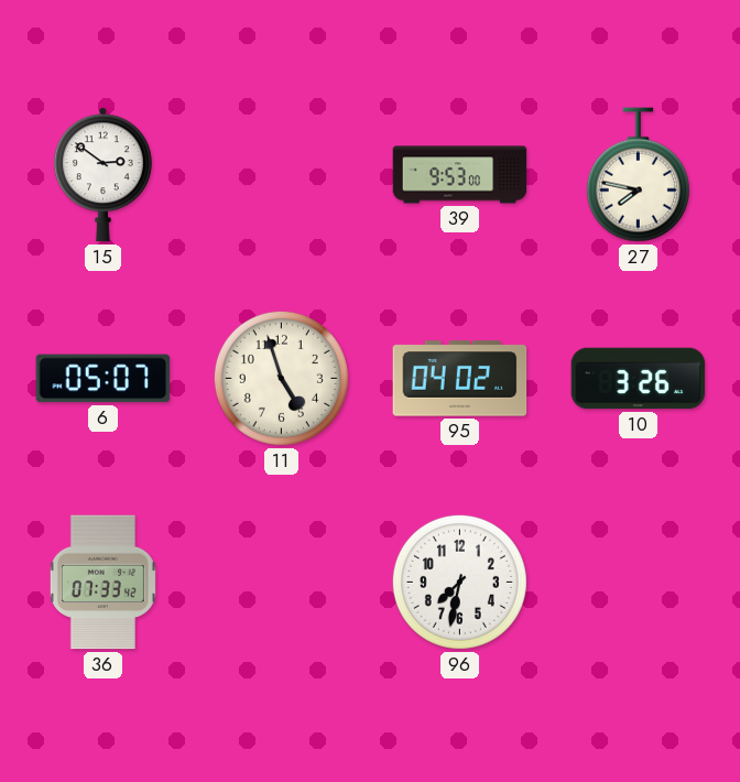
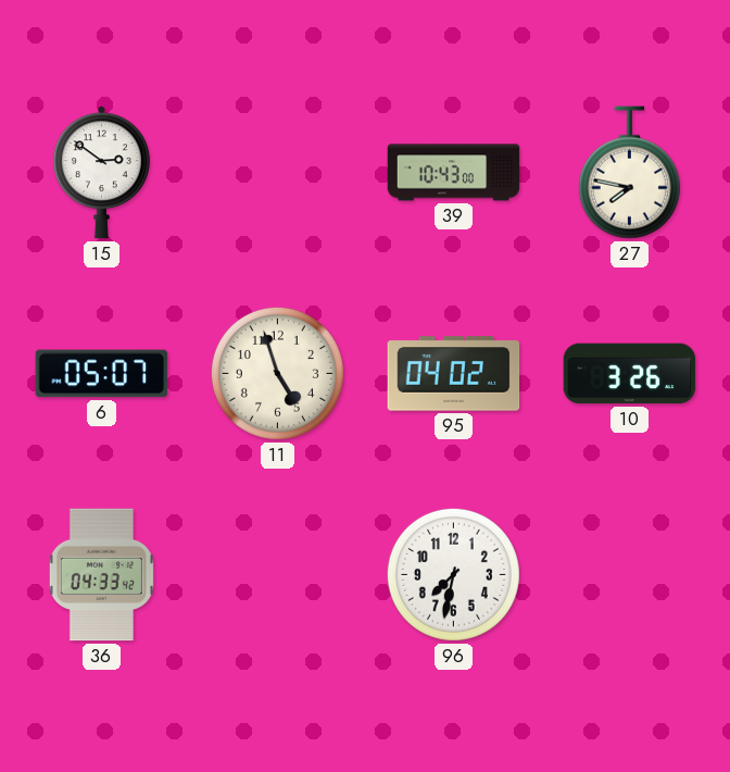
39: 9:53 -> 10:43 (454, 173)
36: 07:33 -> 04:33 (101, 575)
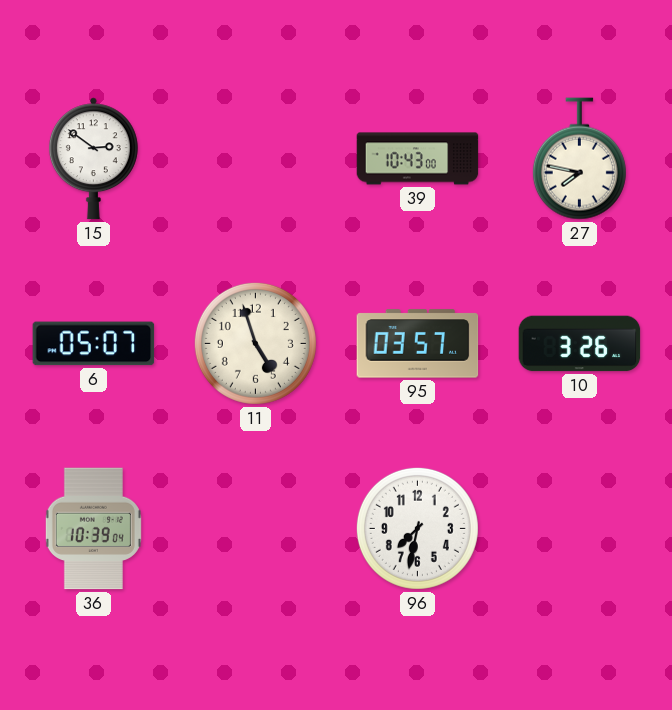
95: 04:02 -> 03:57 (418, 344)
36: 04:33 -> 10:39 (93, 529)
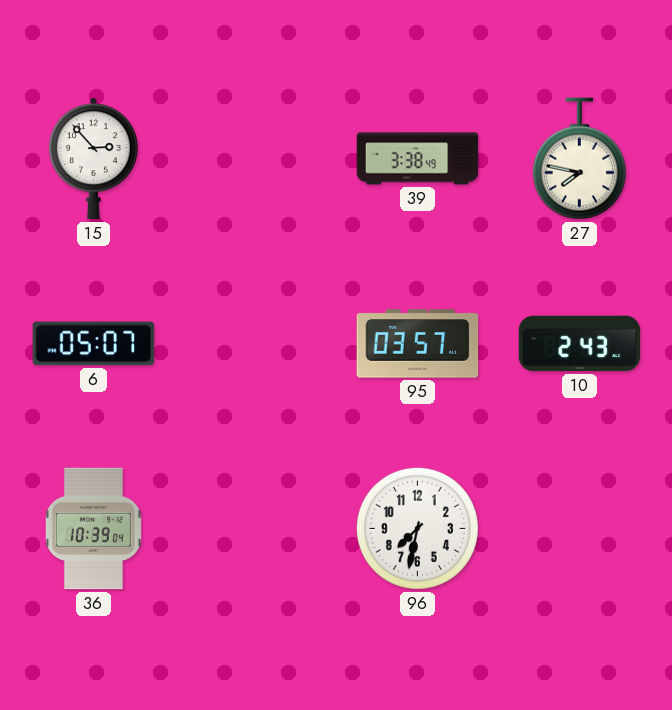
15: 2:51 -> 2:53 (93, 159)
39: 10:43 -> 3:38 (418, 159)
11: 4:57 -> none (255, 343)
10: 3:26 -> 2:43 (580, 344)
